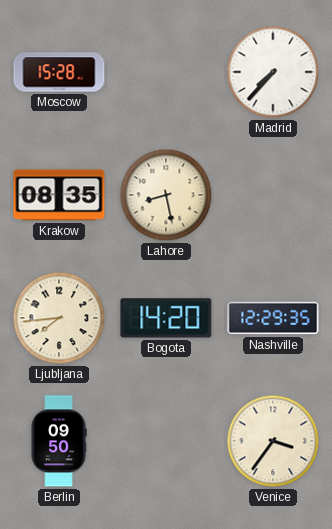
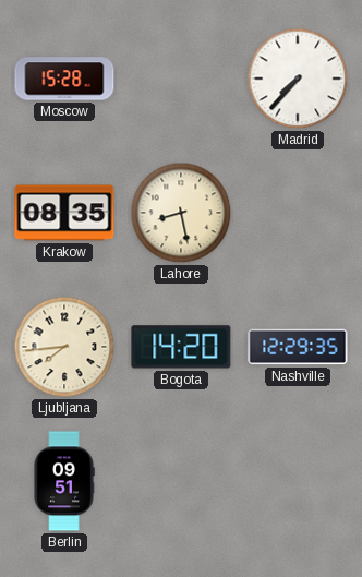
Berlin: 09:50 -> 09:51 (64, 481)
Venice: 3:36 -> none (273, 441)
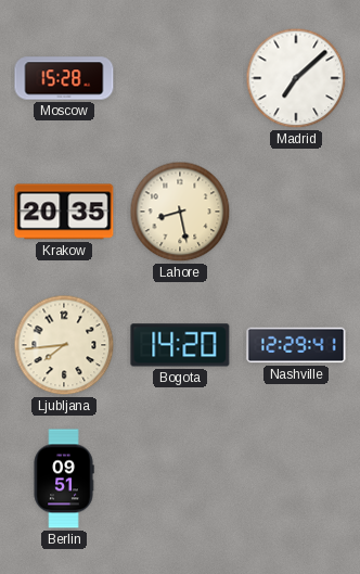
Madrid: 7:37 -> 7:08 (296, 78)
Krakow: 08:35 -> 20:35 (64, 212)
Nashville: 12:29:35 -> 12:29:41 (296, 345)
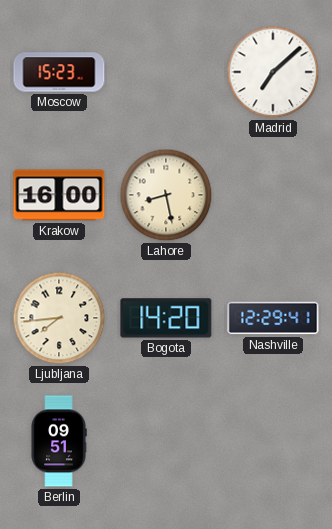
Moscow: 15:28 -> 15:23 (59, 72)
Krakow: 20:35 -> 16:00 (59, 195)
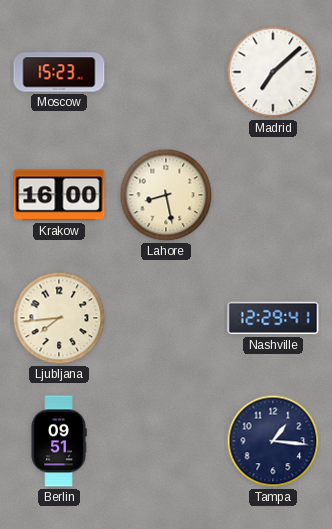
Bogota: 14:20 -> none (166, 318)
Tampa: none -> 1:16 (273, 441)
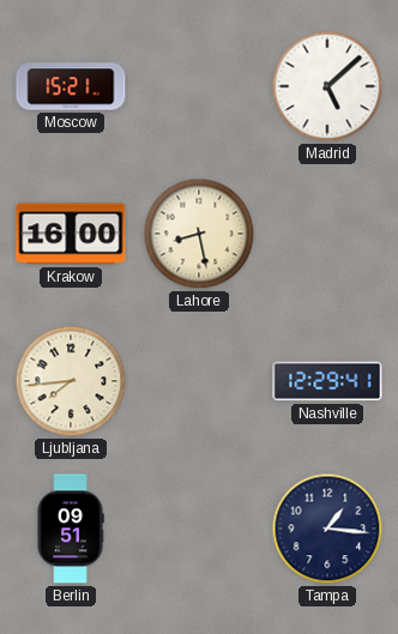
Moscow: 15:23 -> 15:21 (71, 86)
Madrid: 7:08 -> 5:08 (327, 86)
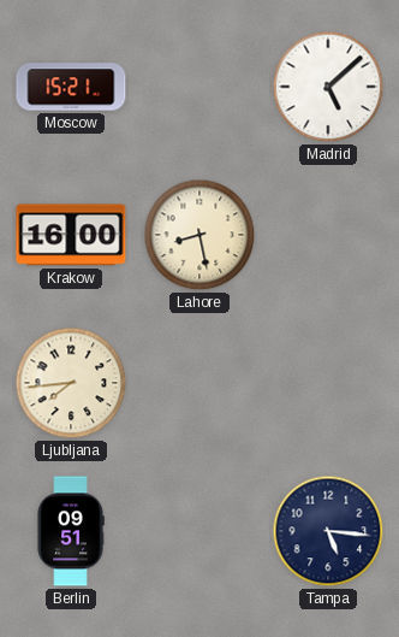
Nashville: 12:29 -> none (327, 381)
Tampa: 1:16 -> 5:16 (328, 531)
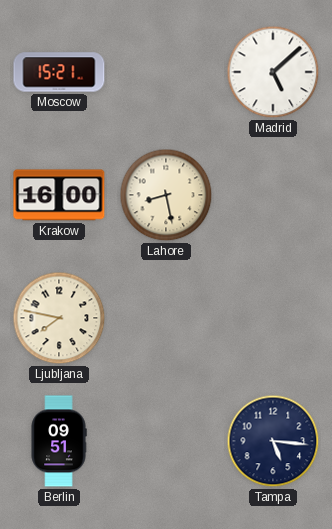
Ljubljana: 7:44 -> 7:47 (59, 318)
